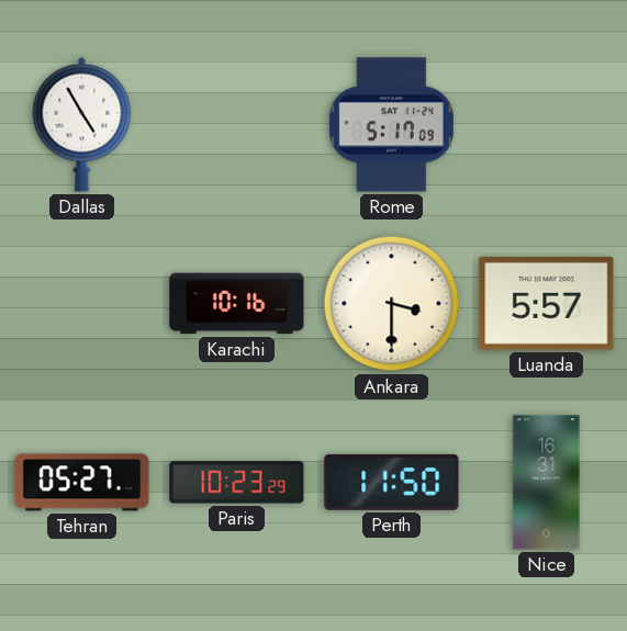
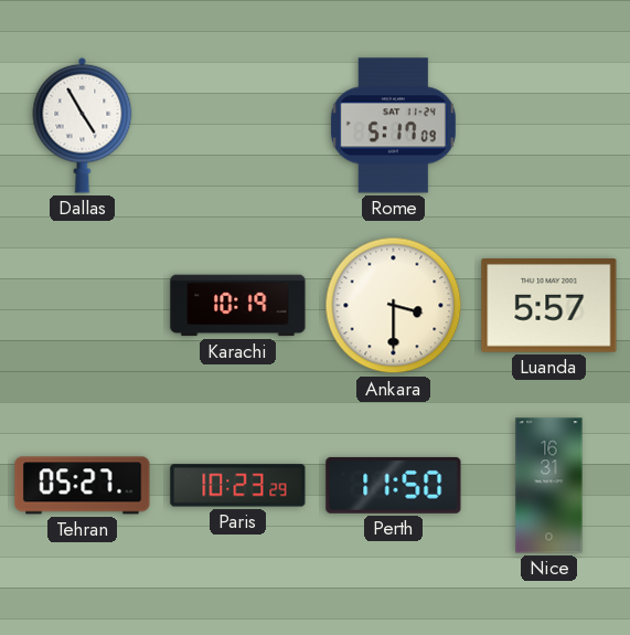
Karachi: 10:16 -> 10:19 (238, 306)
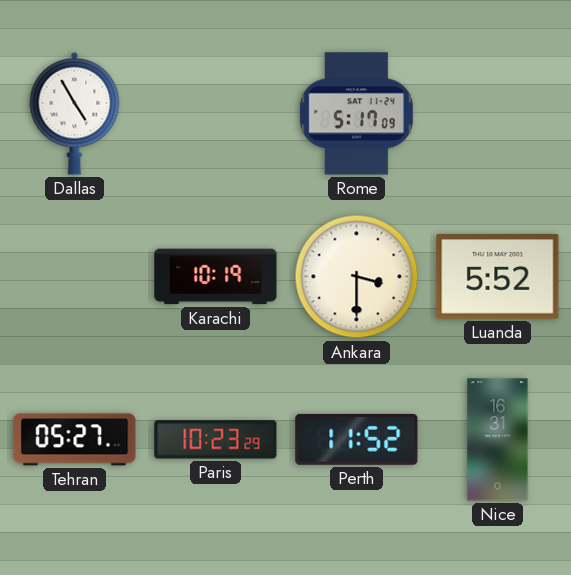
Luanda: 5:57 -> 5:52 (498, 277)
Perth: 11:50 -> 11:52 (357, 439)
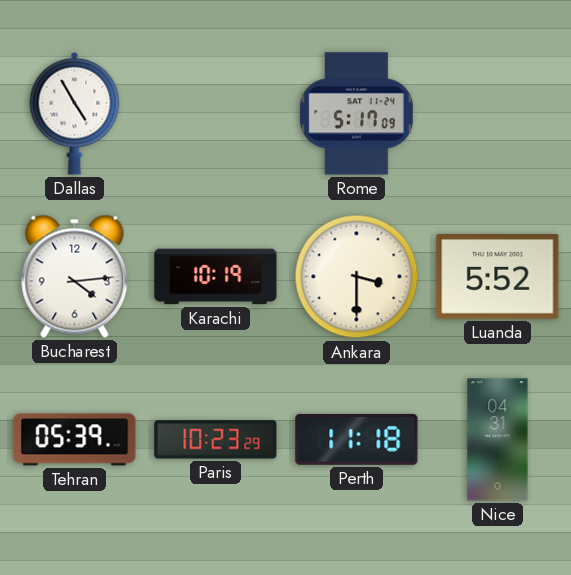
Bucharest: none -> 4:14 (75, 276)
Tehran: 05:27 -> 05:39 (75, 440)
Perth: 11:52 -> 11:18 (357, 439)
Nice: 16:31 -> 04:31 (498, 440)
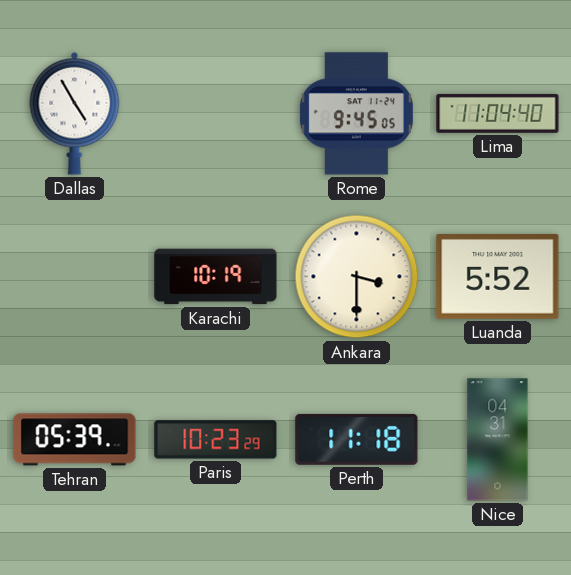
Rome: 5:17 -> 9:45 (356, 114)
Lima: none -> 11:04 (498, 113)
Bucharest: 4:14 -> none (75, 276)
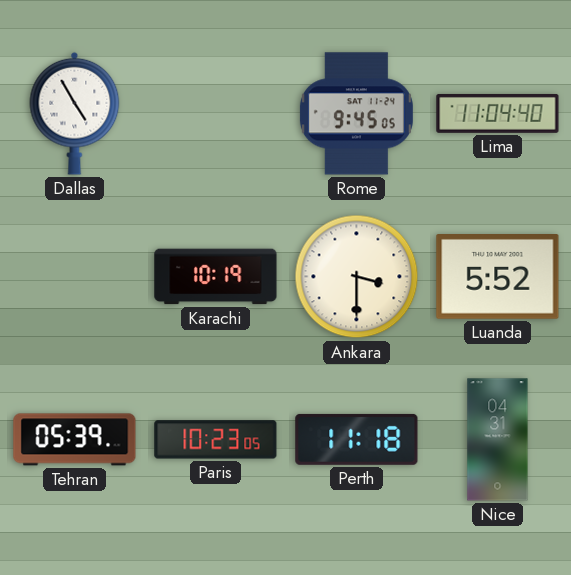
Paris: 10:23:29 -> 10:23:05 (216, 440)
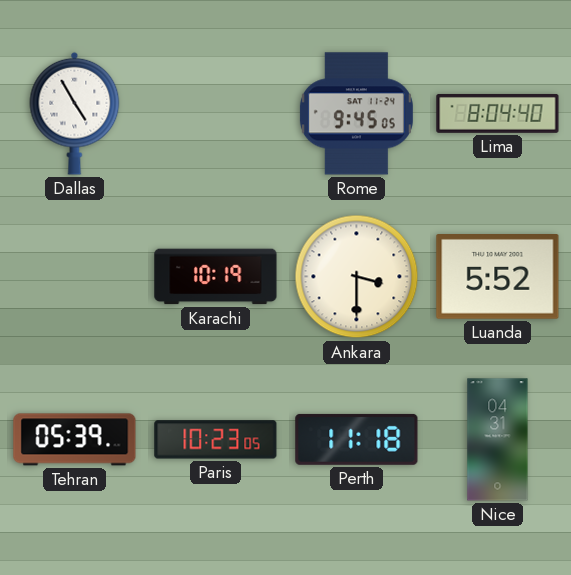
Lima: 11:04 -> 8:04 (498, 113)
